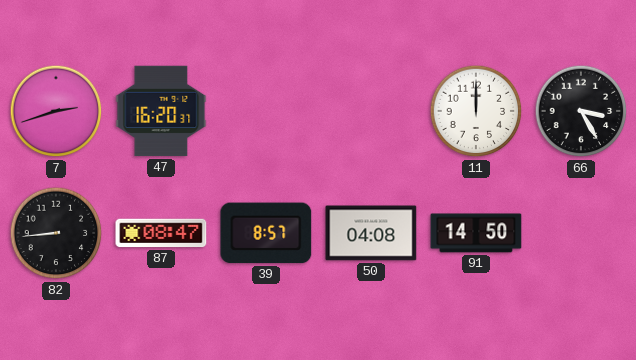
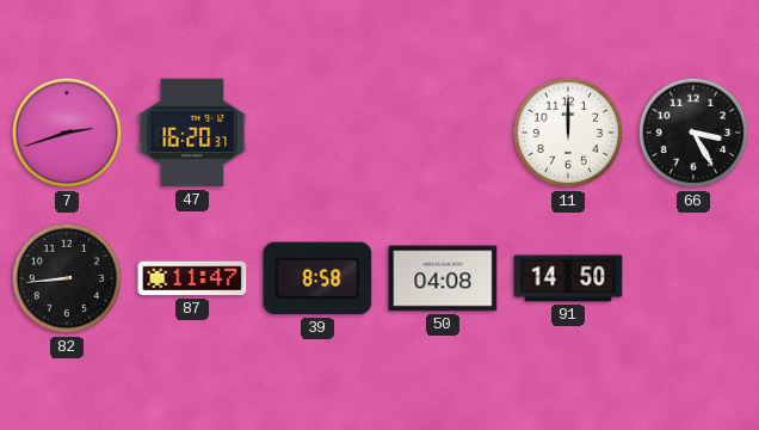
87: 08:47 -> 11:47 (192, 278)
39: 8:57 -> 8:58 (317, 278)
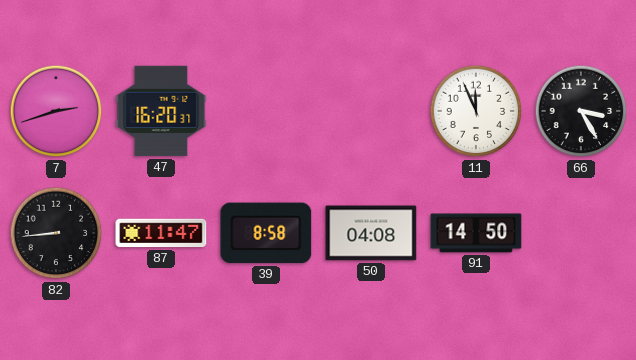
11: 12:00 -> 11:56 (476, 111)
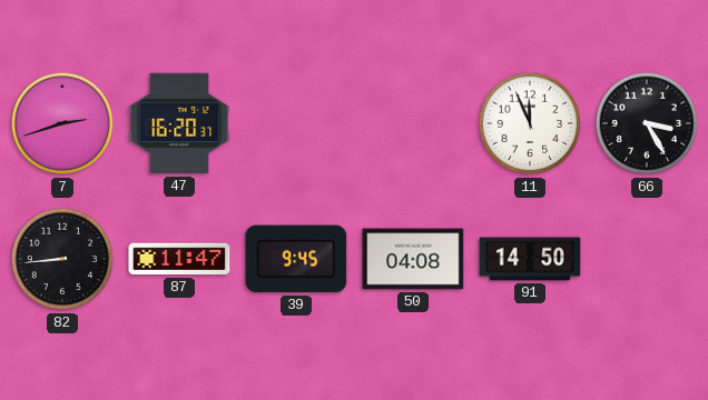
39: 8:58 -> 9:45 (296, 259)
